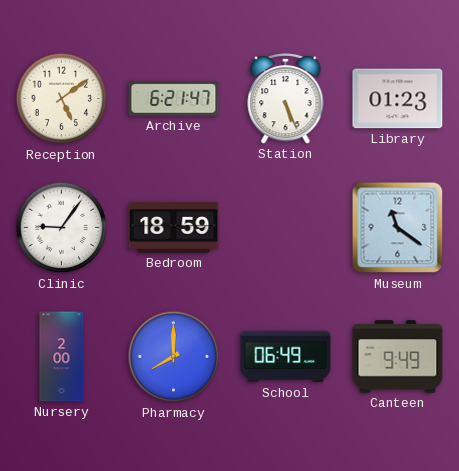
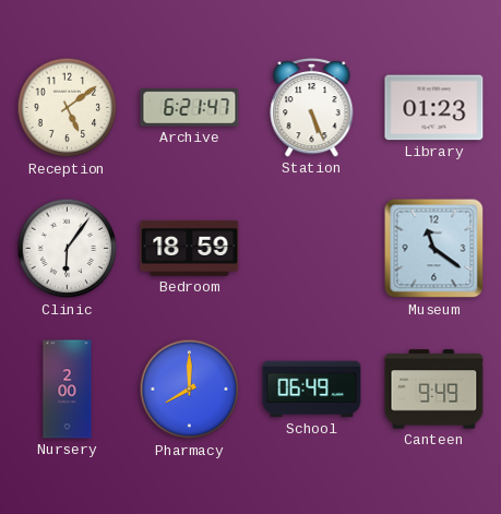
Clinic: 9:06 -> 6:06 (68, 249)
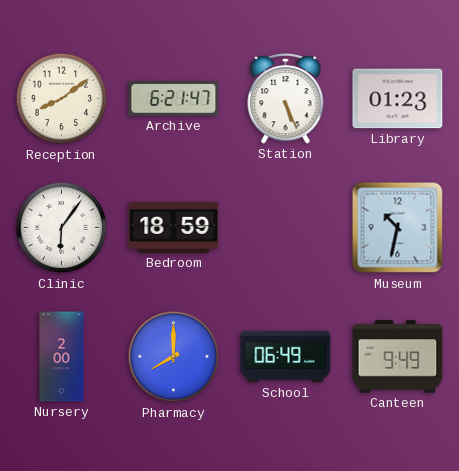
Reception: 5:09 -> 8:09 (62, 99)
Museum: 11:21 -> 10:32 (398, 228)
